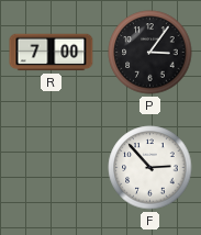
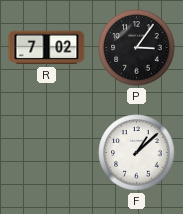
R: 7:00 -> 7:02 (47, 48)
F: 2:53 -> 1:08 (137, 153)
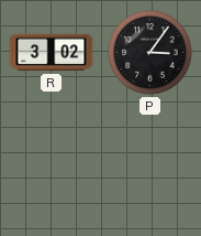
R: 7:02 -> 3:02 (52, 53)
F: 1:08 -> none (137, 153)
